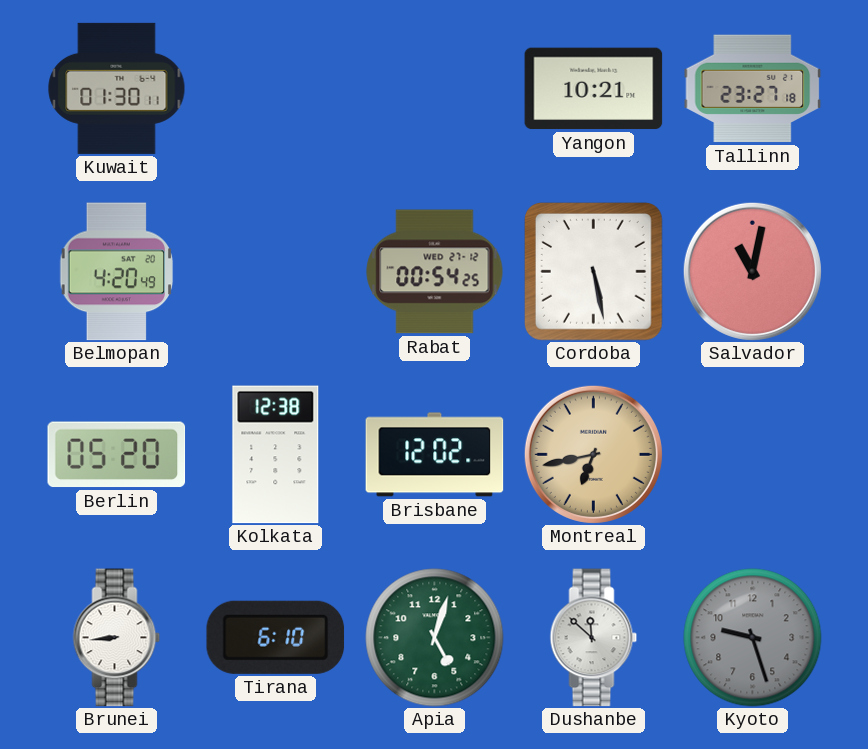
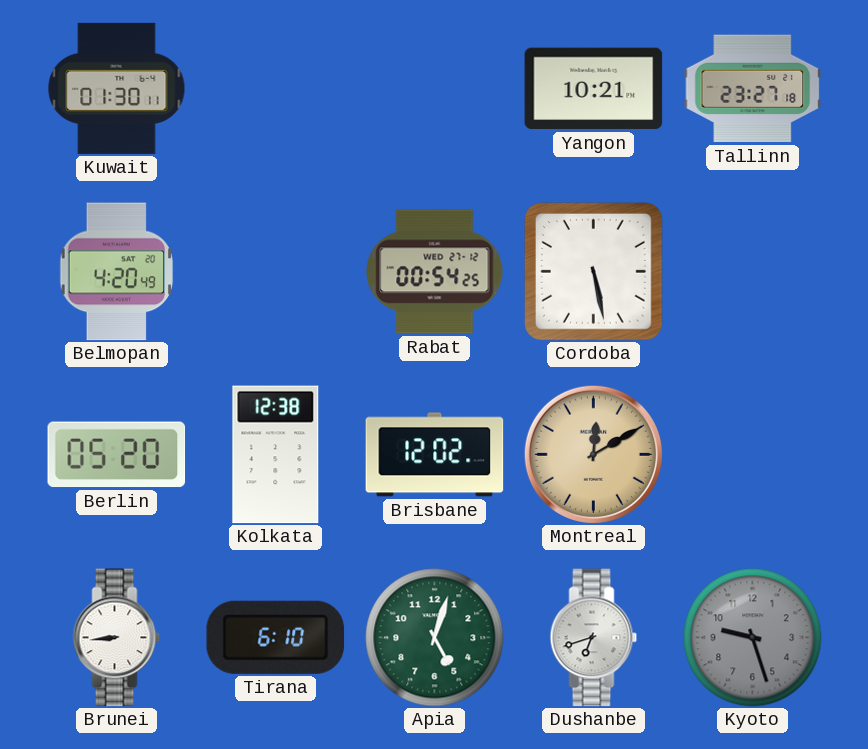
Salvador: 11:02 -> none (752, 271)
Montreal: 6:43 -> 12:10 (593, 454)
Dushanbe: 11:52 -> 6:42 (594, 638)
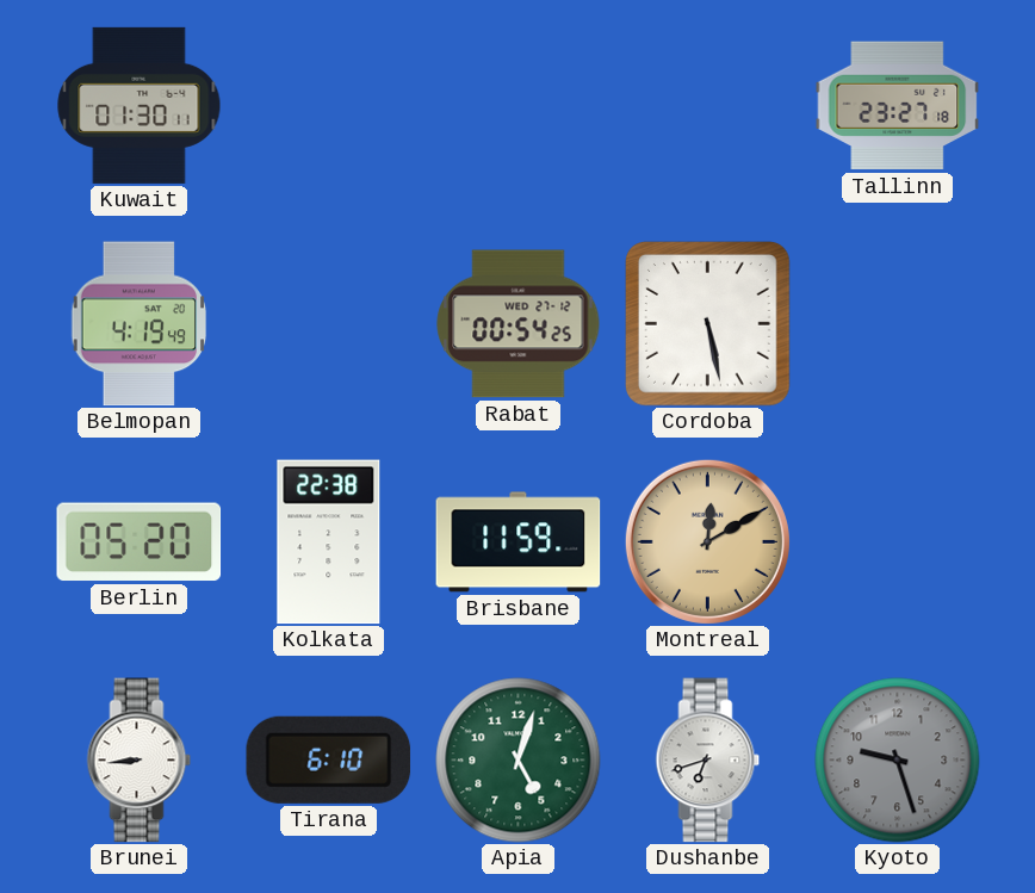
Yangon: 10:21 -> none (594, 89)
Belmopan: 4:20 -> 4:19 (140, 324)
Kolkata: 12:38 -> 22:38 (329, 542)
Brisbane: 12:02 -> 11:59 (519, 542)
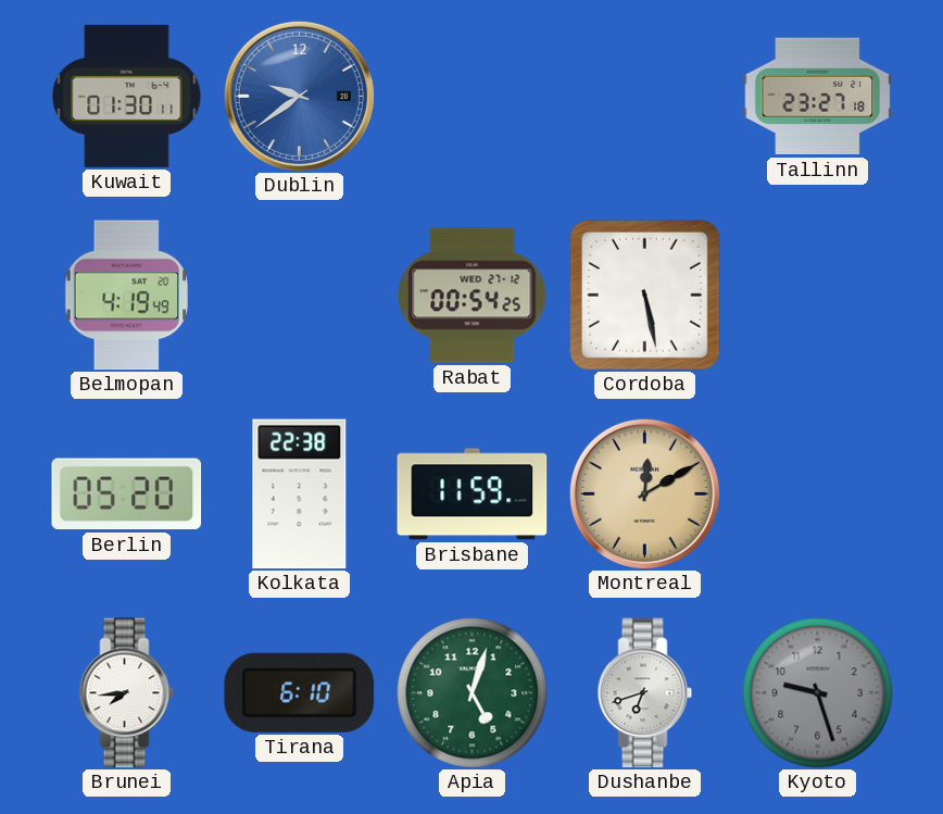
Dublin: none -> 9:39 (299, 96)
Brunei: 8:44 -> 7:44 (127, 693)
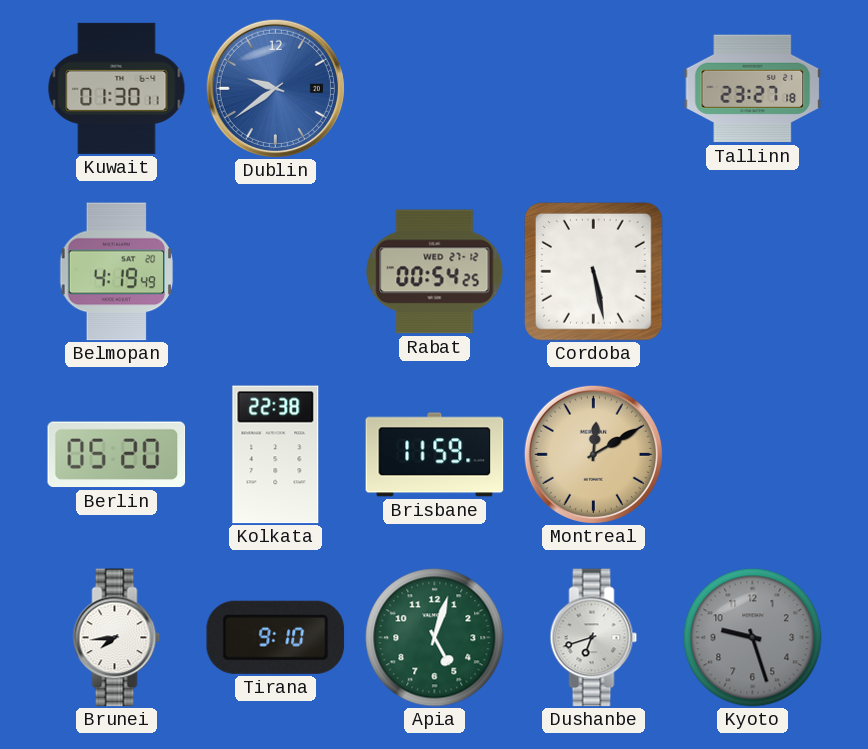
Tirana: 6:10 -> 9:10 (276, 637)
